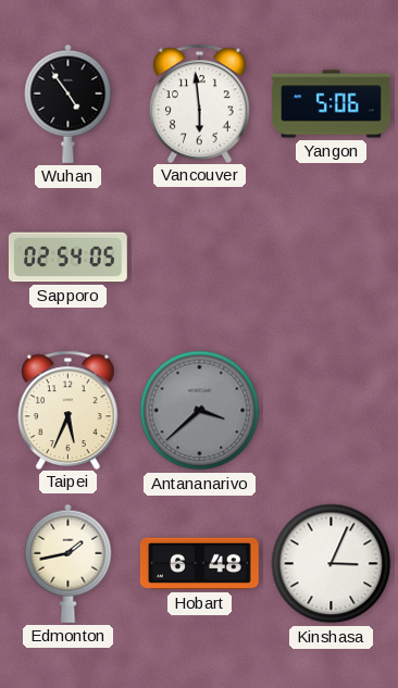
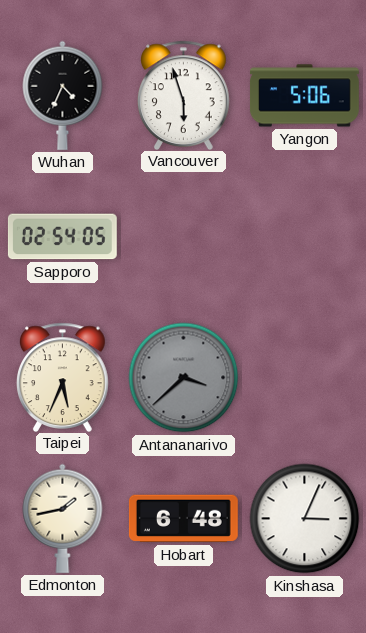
Wuhan: 4:54 -> 4:34 (63, 95)
Vancouver: 5:59 -> 5:57 (184, 95)
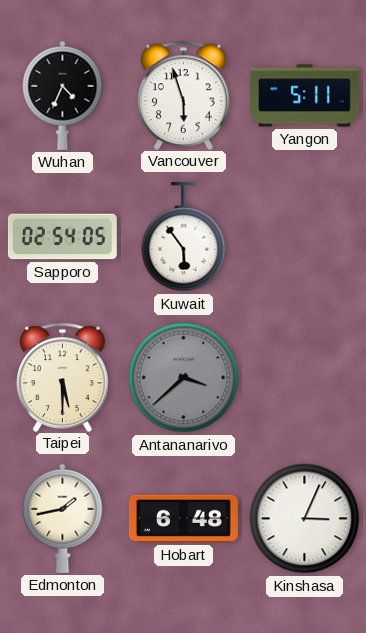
Yangon: 5:06 -> 5:11 (304, 96)
Kuwait: none -> 5:54 (184, 237)
Taipei: 5:34 -> 5:30 (63, 377)
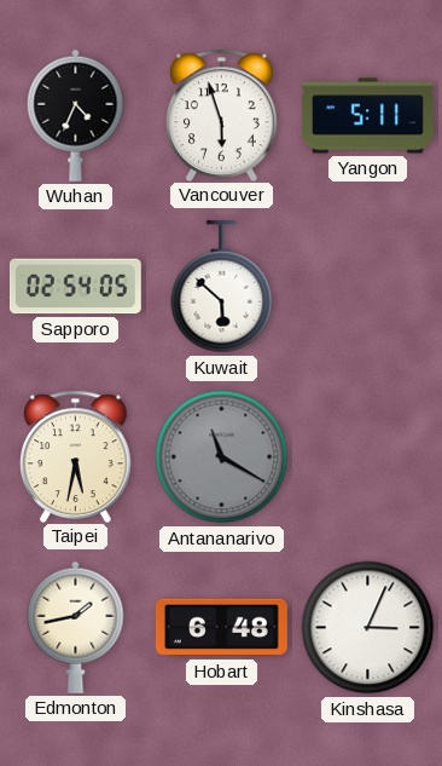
Kuwait: 5:54 -> 5:52 (222, 287)
Taipei: 5:30 -> 5:32 (76, 456)
Antananarivo: 3:38 -> 11:20 (222, 457)
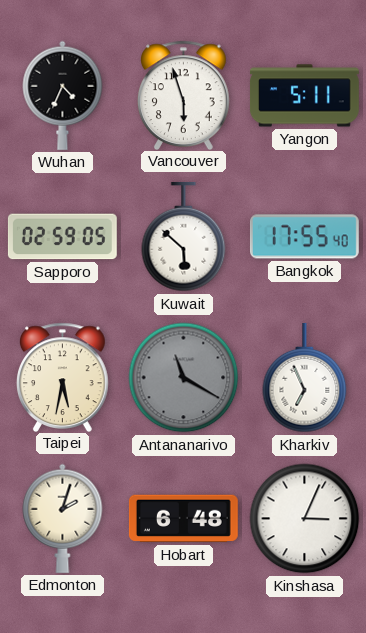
Sapporo: 02:54 -> 02:59 (62, 237)
Bangkok: none -> 17:55 (304, 237)
Kharkiv: none -> 6:56 (305, 378)
Edmonton: 1:43 -> 2:03 (63, 518)
